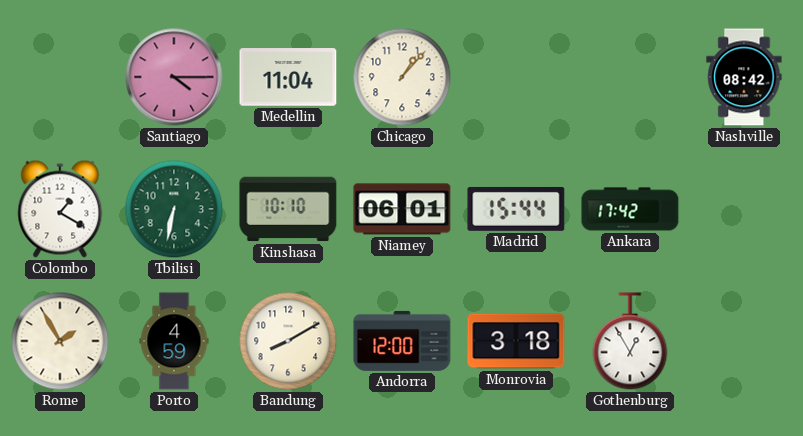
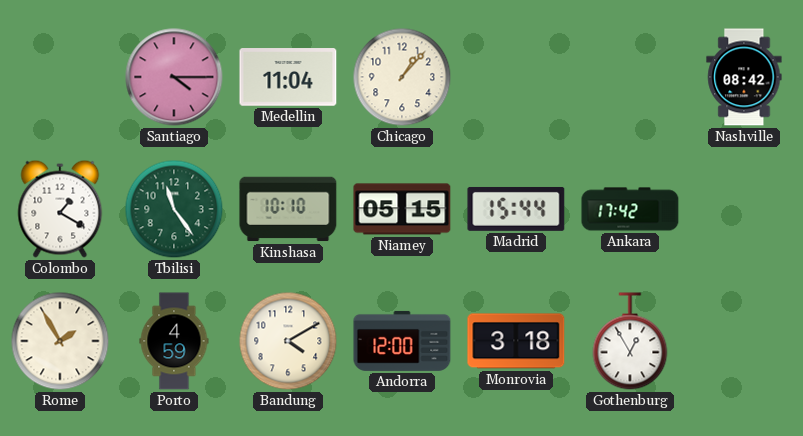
Tbilisi: 6:32 -> 11:24 (174, 209)
Niamey: 06:01 -> 05:15 (402, 209)
Bandung: 8:10 -> 4:10 (288, 341)
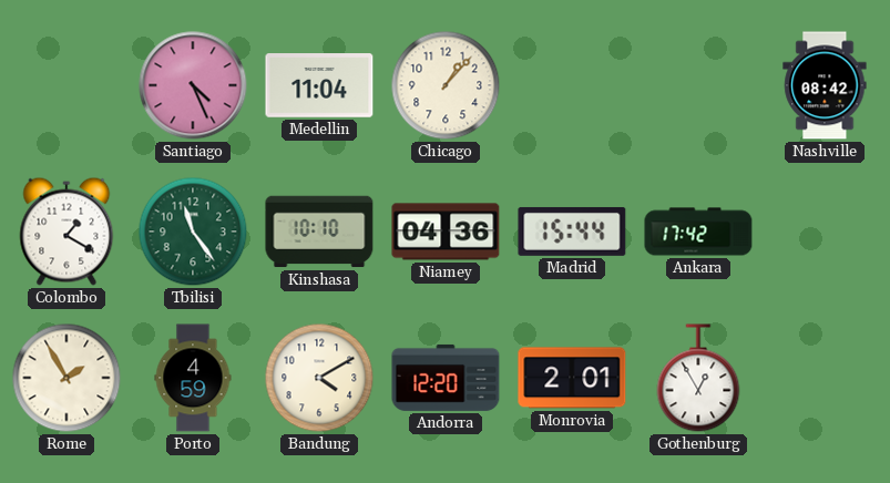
Santiago: 4:15 -> 4:26 (193, 85)
Niamey: 05:15 -> 04:36 (446, 232)
Andorra: 12:00 -> 12:20 (446, 378)
Monrovia: 3:18 -> 2:01 (572, 378)
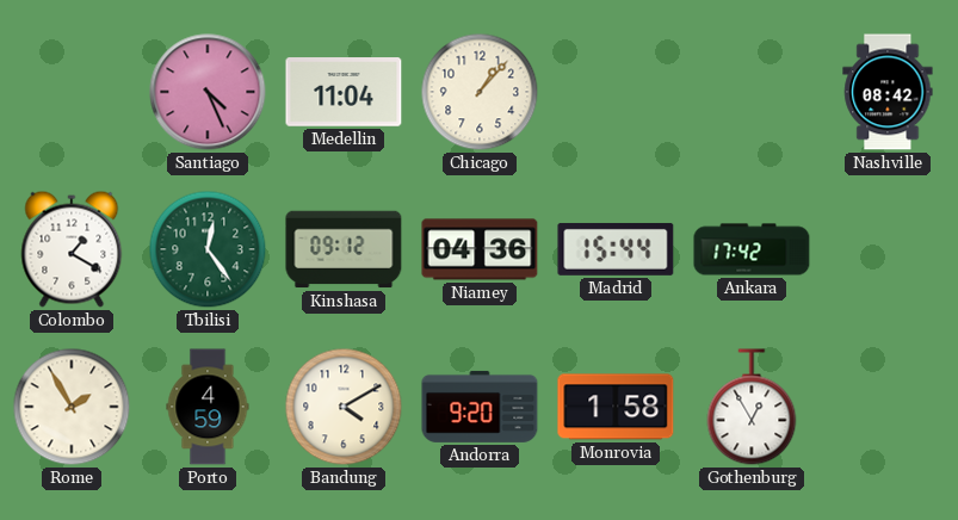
Tbilisi: 11:24 -> 12:24 (208, 249)
Kinshasa: 10:10 -> 09:12 (344, 249)
Andorra: 12:20 -> 9:20 (480, 407)
Monrovia: 2:01 -> 1:58 (616, 407)
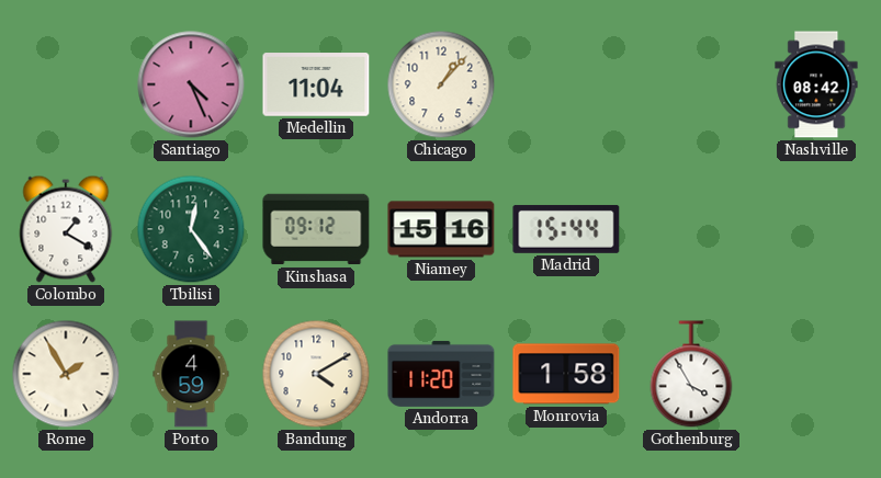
Niamey: 04:36 -> 15:16 (441, 229)
Ankara: 17:42 -> none (752, 249)
Andorra: 9:20 -> 11:20 (441, 374)
Gothenburg: 12:55 -> 3:55 (691, 374)
